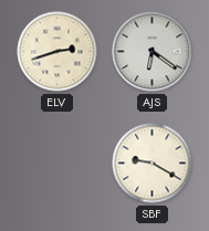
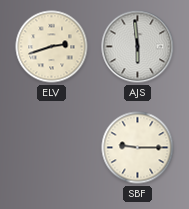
AJS: 6:21 -> 5:59 (138, 47)
SBF: 9:20 -> 9:15 (138, 148)
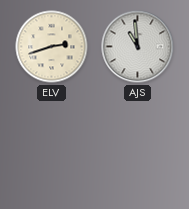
AJS: 5:59 -> 10:59 (138, 47)
SBF: 9:15 -> none (138, 148)
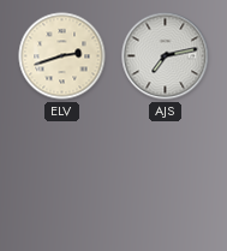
AJS: 10:59 -> 7:13 (166, 56)
